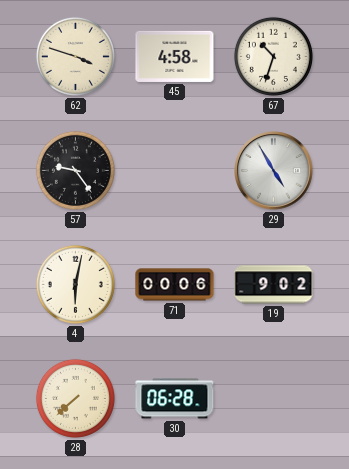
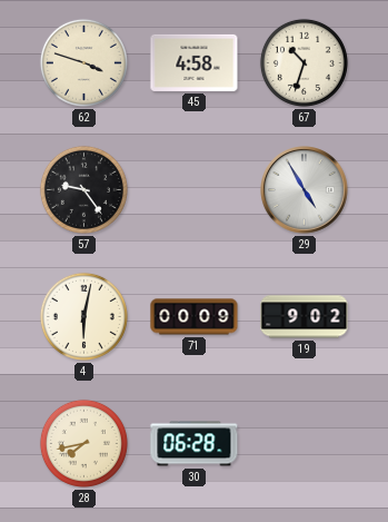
71: 00:06 -> 00:09 (195, 317)
28: 7:38 -> 7:43 (83, 443)
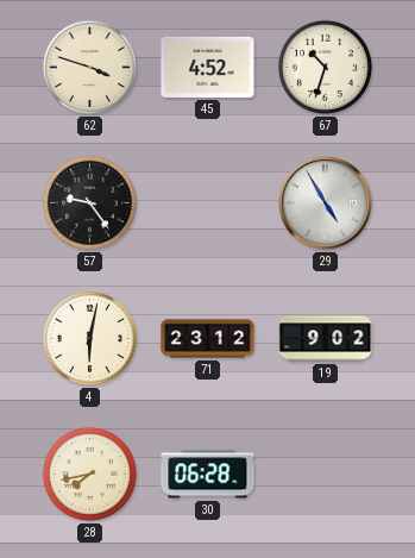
45: 4:58 -> 4:52 (208, 67)
71: 00:09 -> 23:12 (208, 339)
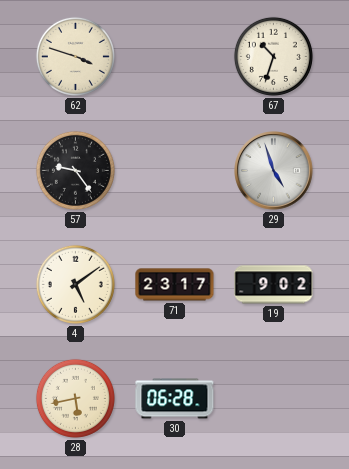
45: 4:52 -> none (208, 67)
29: 4:55 -> 4:57 (274, 171)
4: 6:02 -> 5:09 (75, 284)
71: 23:12 -> 23:17 (175, 285)
28: 7:43 -> 5:43 (75, 398)
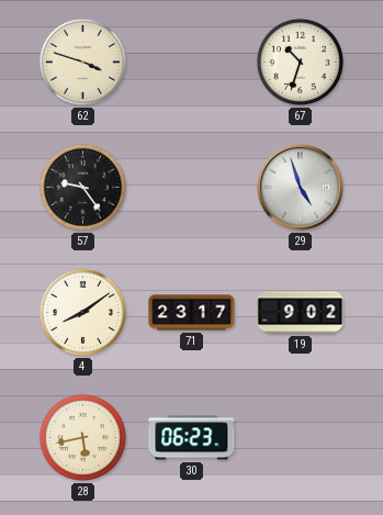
4: 5:09 -> 8:09 (82, 312)
30: 06:28 -> 06:23 (192, 438)
